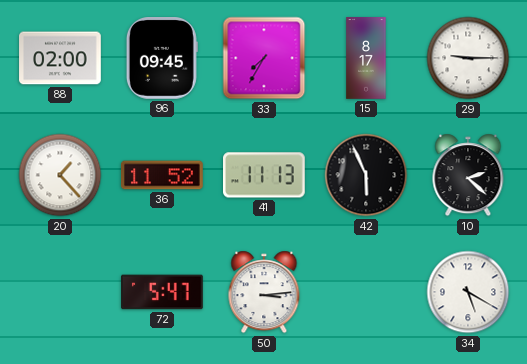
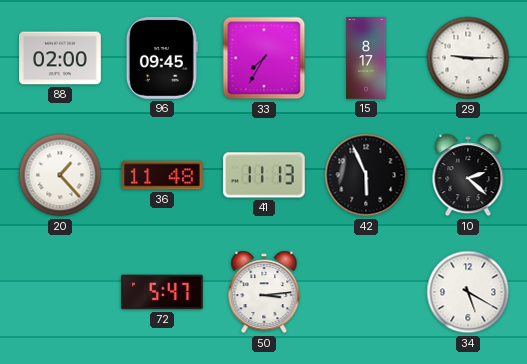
36: 11:52 -> 11:48 (162, 175)
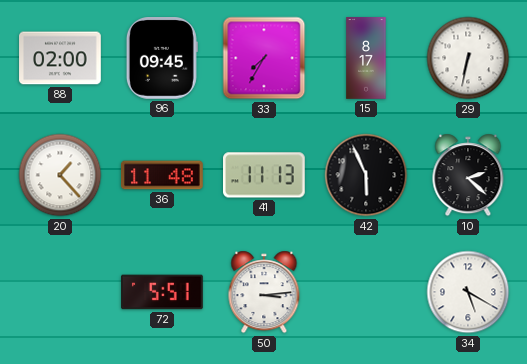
29: 9:15 -> 6:32 (468, 58)
72: 5:47 -> 5:51 (162, 292)
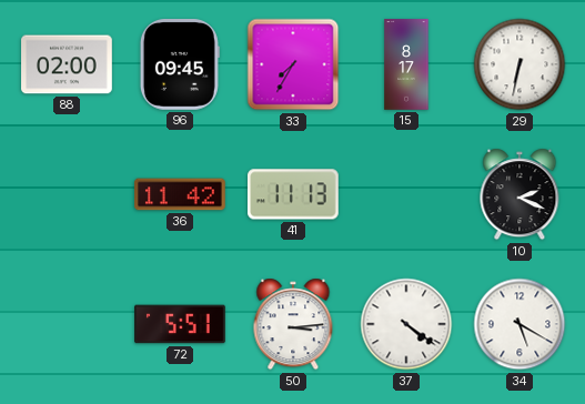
20: 1:23 -> none (60, 175)
36: 11:48 -> 11:42 (180, 194)
42: 5:56 -> none (366, 175)
10: 2:22 -> 2:19 (520, 194)
37: none -> 4:21 (406, 324)
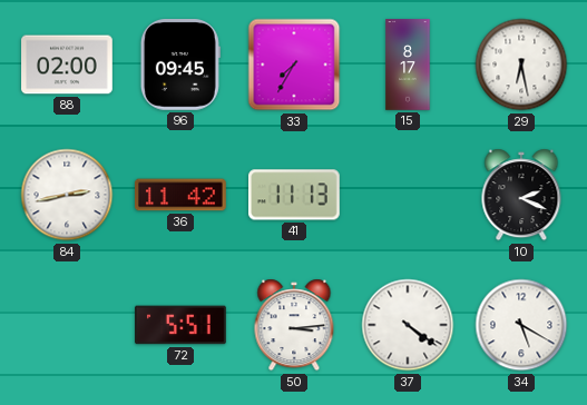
29: 6:32 -> 6:28 (521, 65)
84: none -> 2:43 (67, 195)
